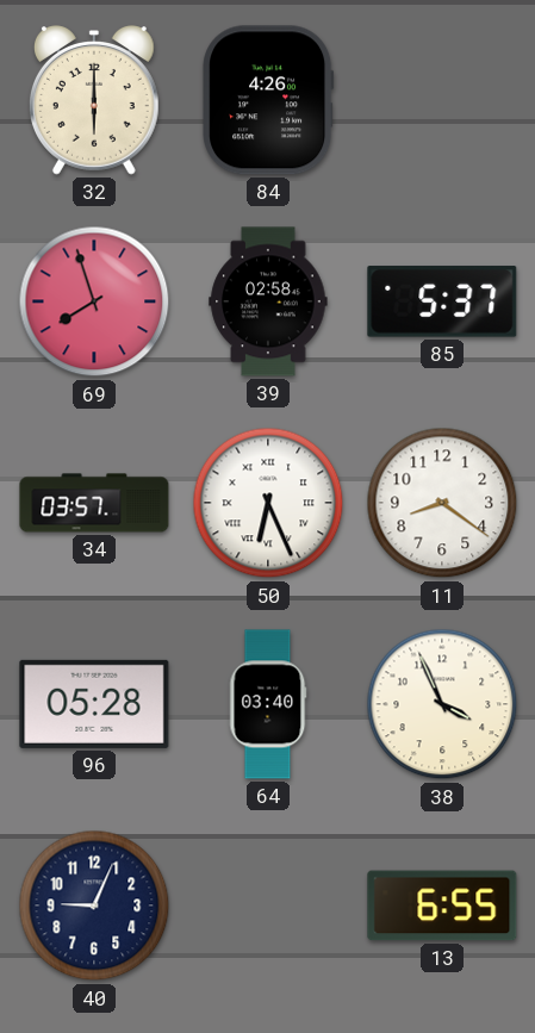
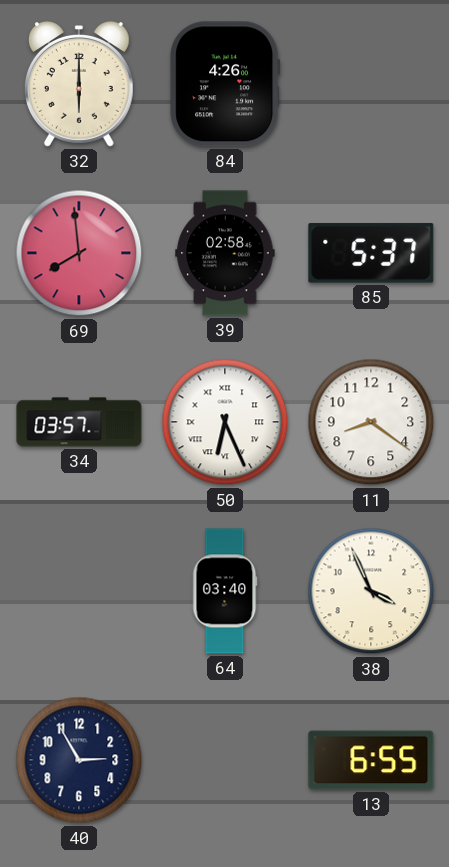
69: 7:57 -> 7:59 (79, 253)
96: 05:28 -> none (94, 704)
40: 9:04 -> 2:55 (79, 760)
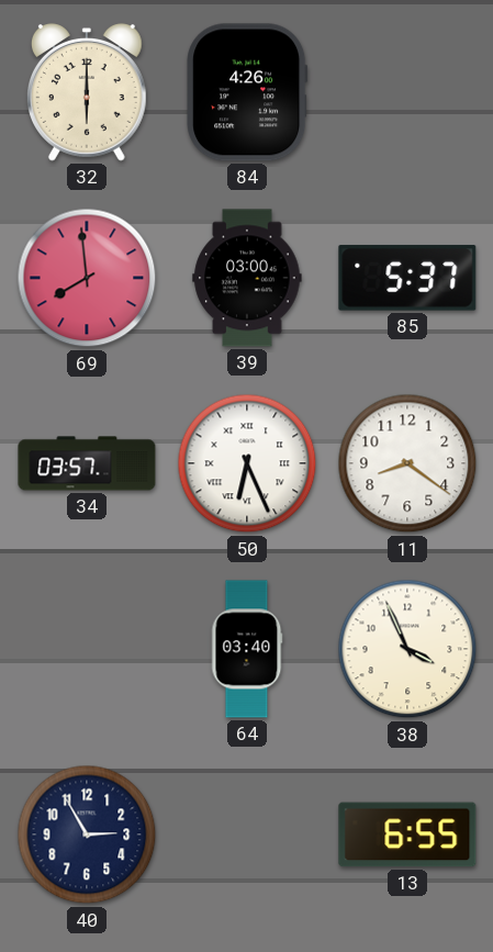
39: 02:58 -> 03:00 (247, 278)
